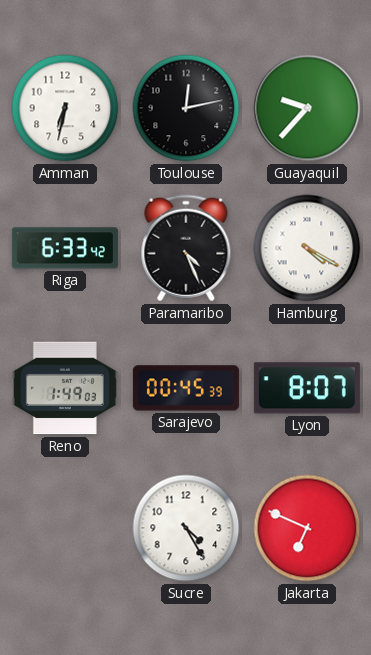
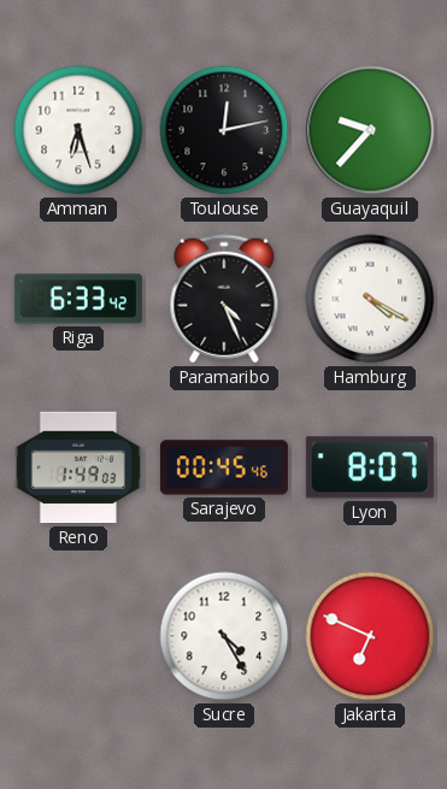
Amman: 6:32 -> 6:27 (78, 130)
Sarajevo: 00:45:39 -> 00:45:46 (224, 467)
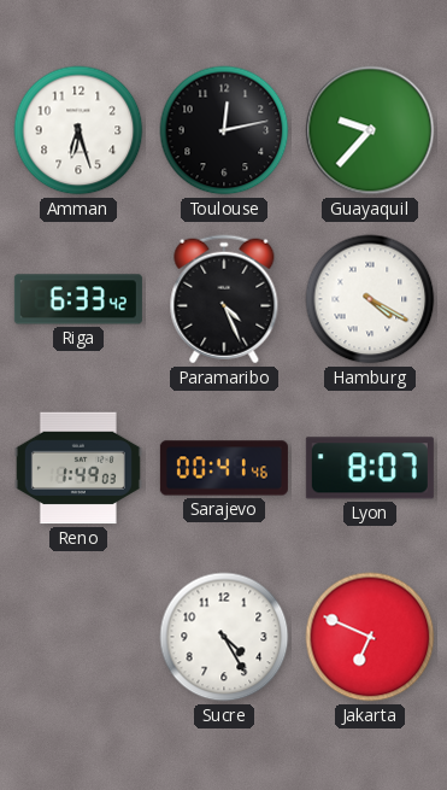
Sarajevo: 00:45 -> 00:41 (224, 468)
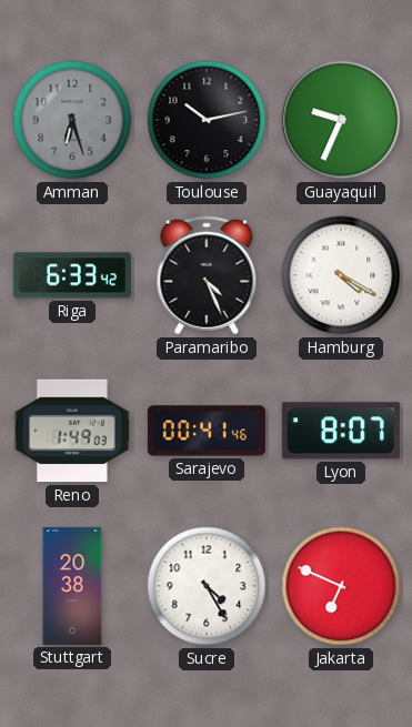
Amman dial: white -> grey (72, 120)
Toulouse: 12:13 -> 10:13 (207, 120)
Guayaquil: 9:37 -> 9:34 (341, 120)
Stuttgart: none -> 20:38 (72, 586)
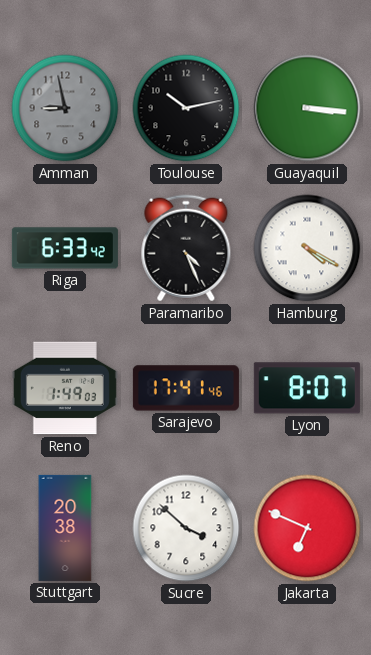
Amman: 6:27 -> 8:58 (65, 108)
Guayaquil: 9:34 -> 3:16 (307, 108)
Sarajevo: 00:41 -> 17:41 (186, 388)
Sucre: 4:25 -> 3:52 (186, 528)
